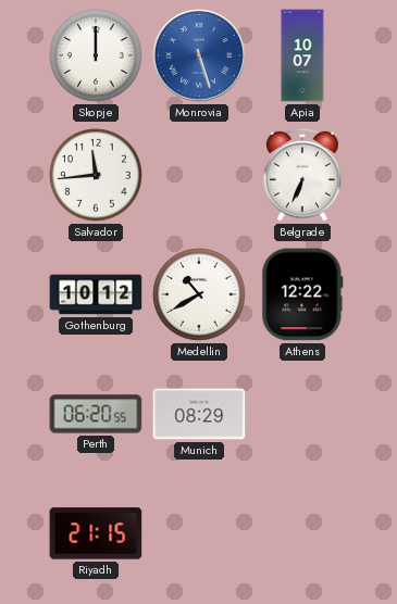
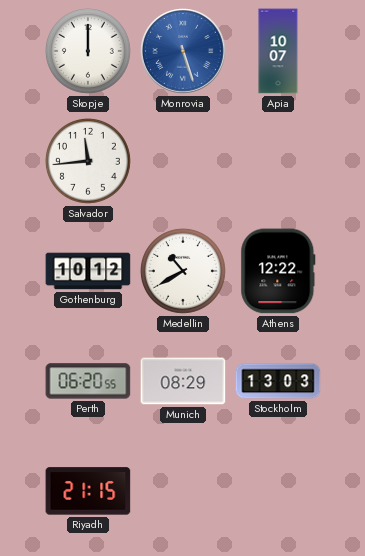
Belgrade: 6:34 -> none (302, 175)
Stockholm: none -> 13:03 (278, 381)
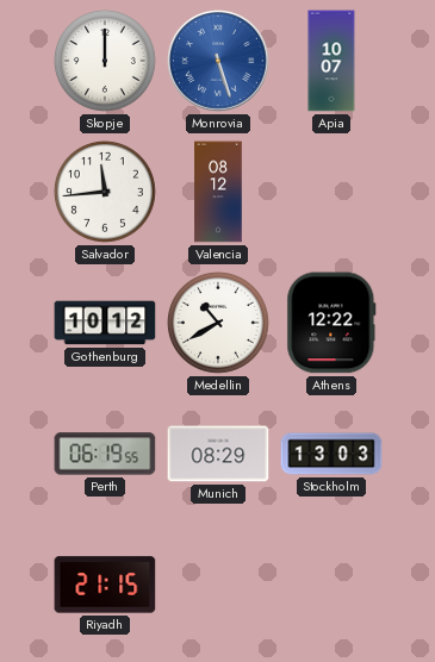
Valencia: none -> 08:12 (218, 192)
Perth: 06:20 -> 06:19 (105, 454)
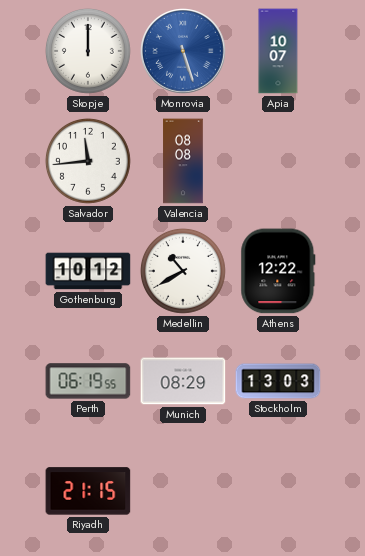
Valencia: 08:12 -> 08:08 (183, 161)
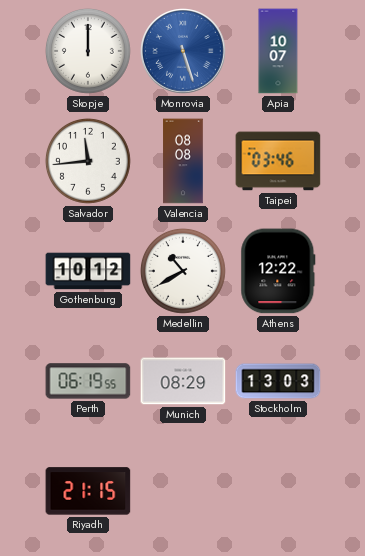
Taipei: none -> 03:46 (278, 161)
